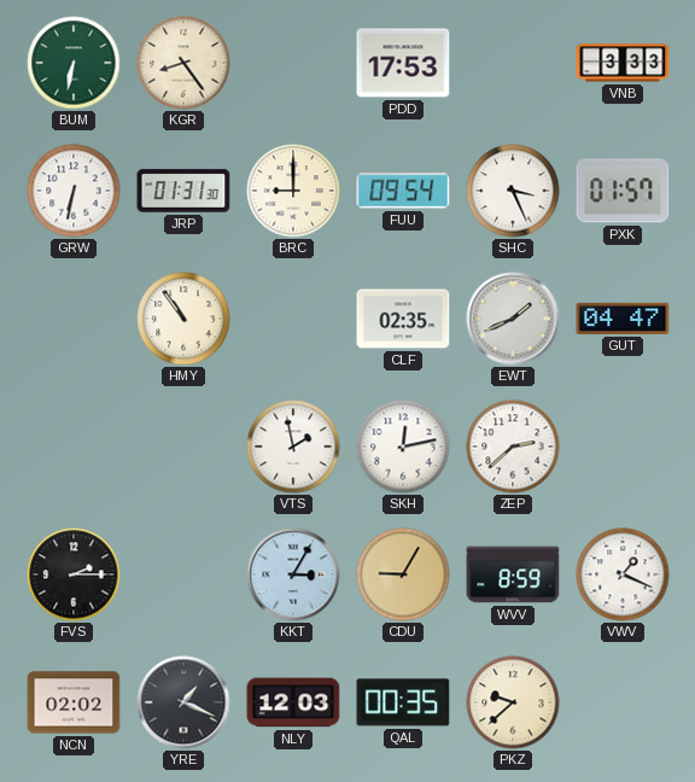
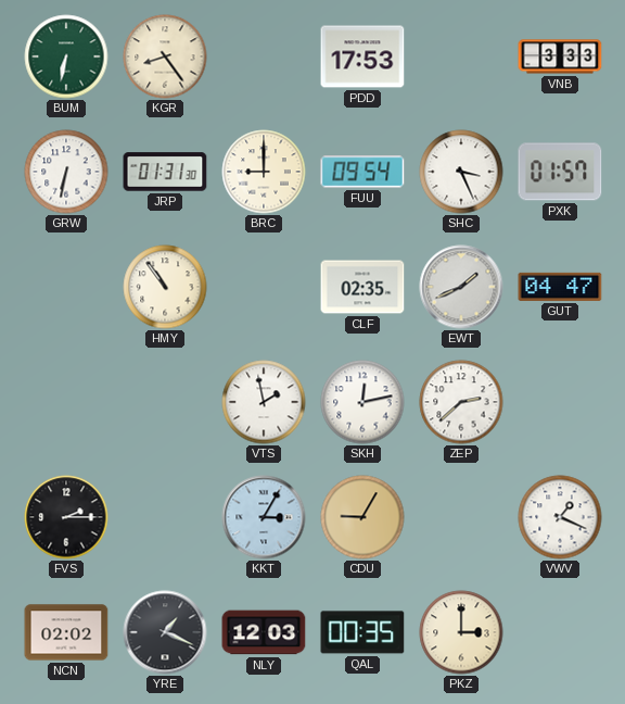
WVV: 8:59 -> none (513, 574)
PKZ: 9:38 -> 3:00 (461, 632)
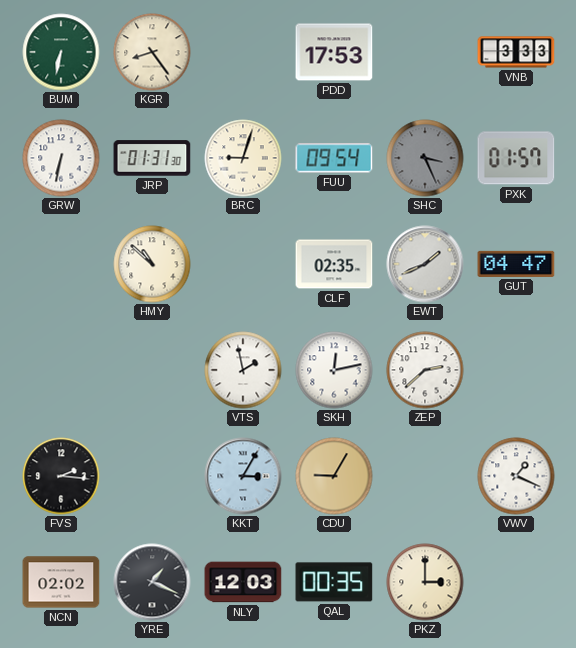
BRC: 9:00 -> 9:03 (243, 158)
SHC dial: white -> grey (425, 158)
HMY: 10:54 -> 10:52 (152, 264)
FVS: 2:15 -> 2:16 (61, 476)
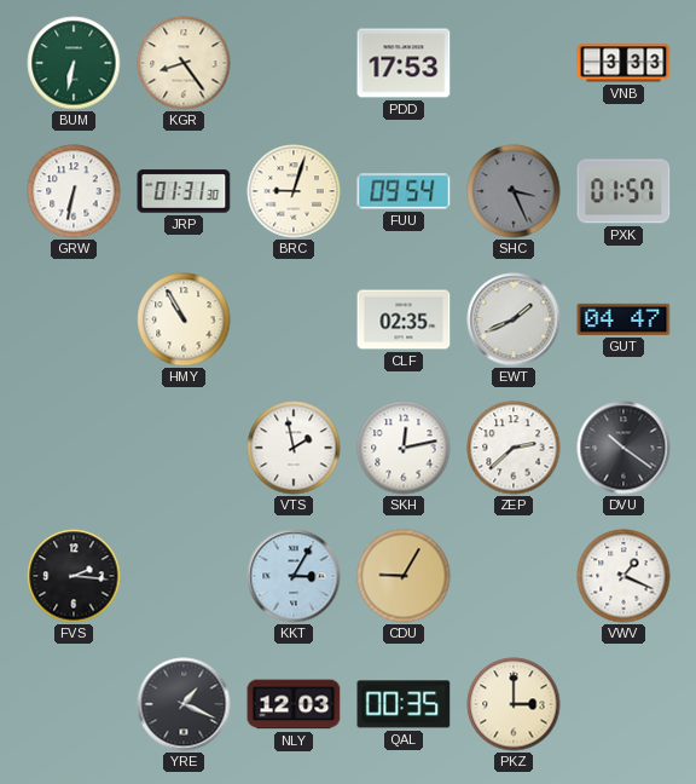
HMY: 10:52 -> 10:55 (184, 319)
DVU: none -> 10:21 (623, 448)
NCN: 02:02 -> none (61, 582)
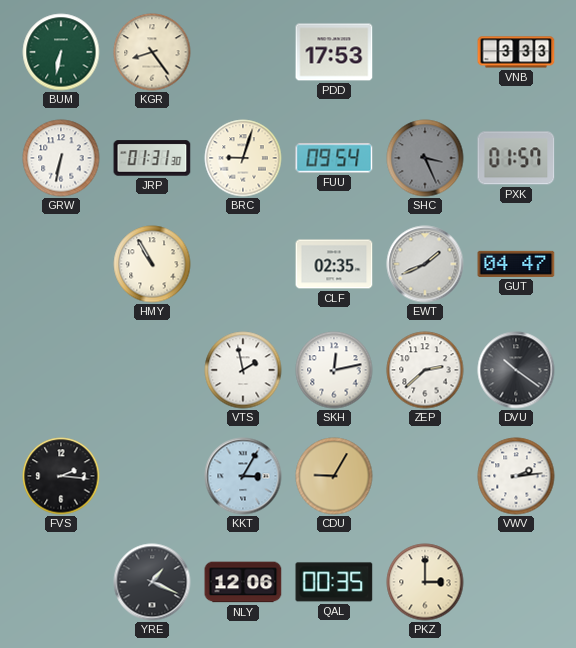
VWV: 1:19 -> 2:14 (516, 476)
NLY: 12:03 -> 12:06 (243, 582)
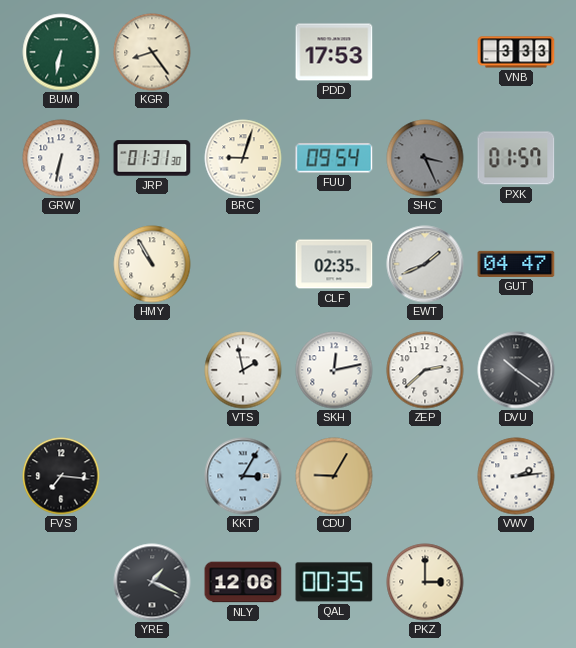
FVS: 2:16 -> 7:16 (61, 476)
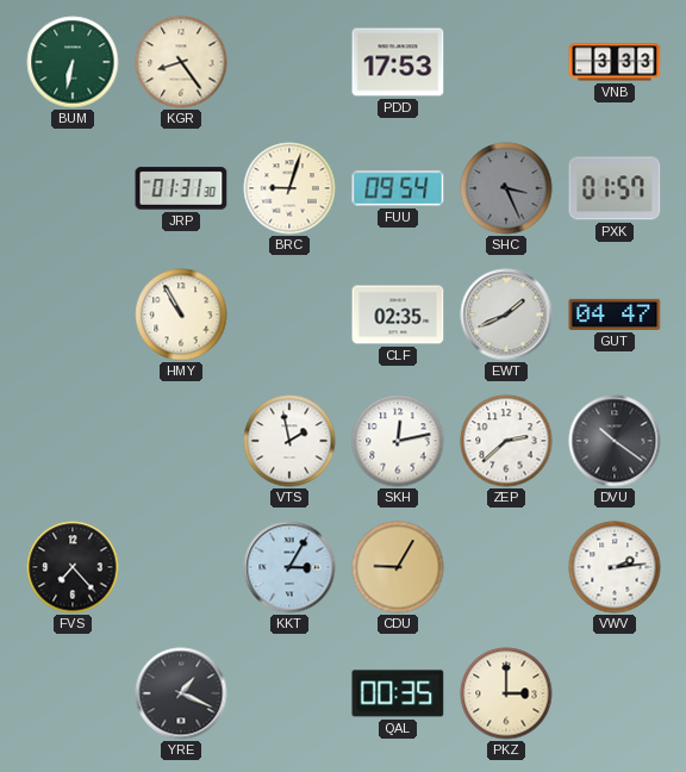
GRW: 6:32 -> none (61, 158)
FVS: 7:16 -> 7:23 (73, 567)
NLY: 12:06 -> none (243, 582)
